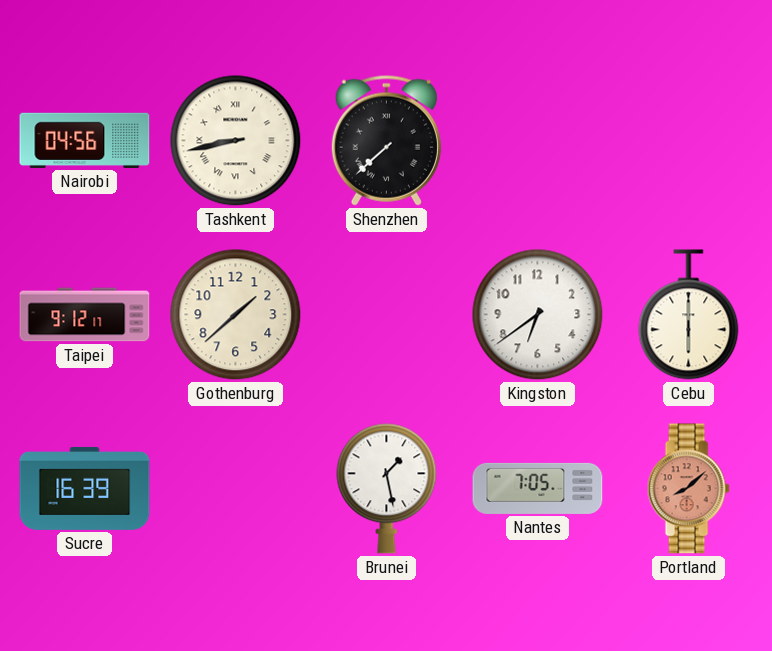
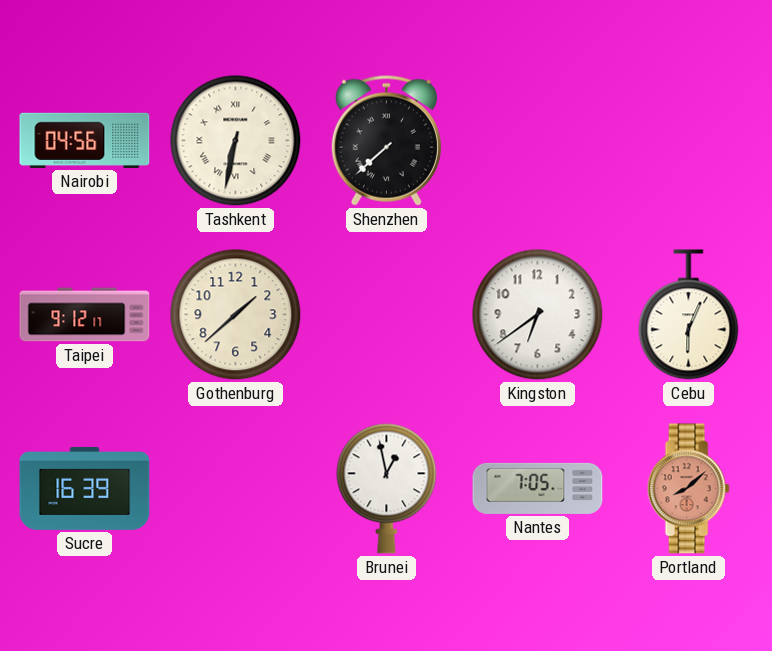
Tashkent: 8:43 -> 6:32 (236, 141)
Cebu: 6:00 -> 6:04 (689, 315)
Brunei: 1:28 -> 12:58 (387, 489)
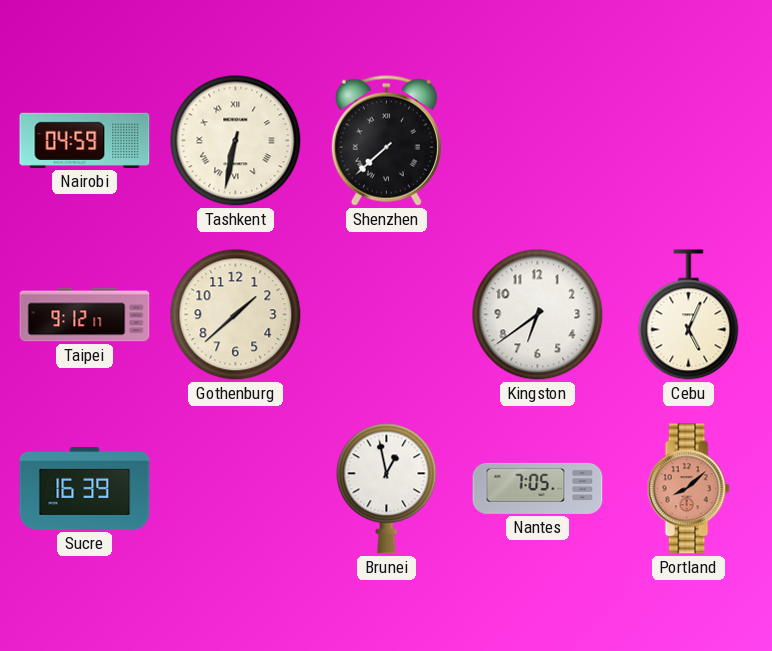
Nairobi: 04:56 -> 04:59 (85, 140)
Cebu: 6:04 -> 5:04 (689, 315)
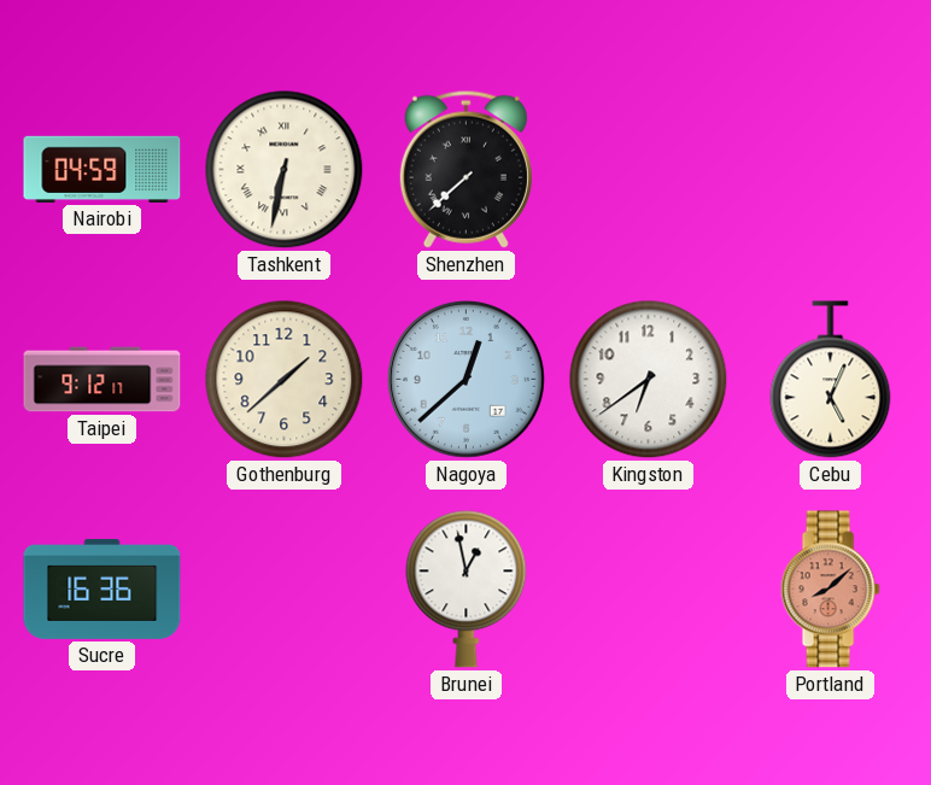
Nagoya: none -> 12:38 (467, 380)
Sucre: 16:39 -> 16:36 (103, 588)
Nantes: 7:05 -> none (538, 488)
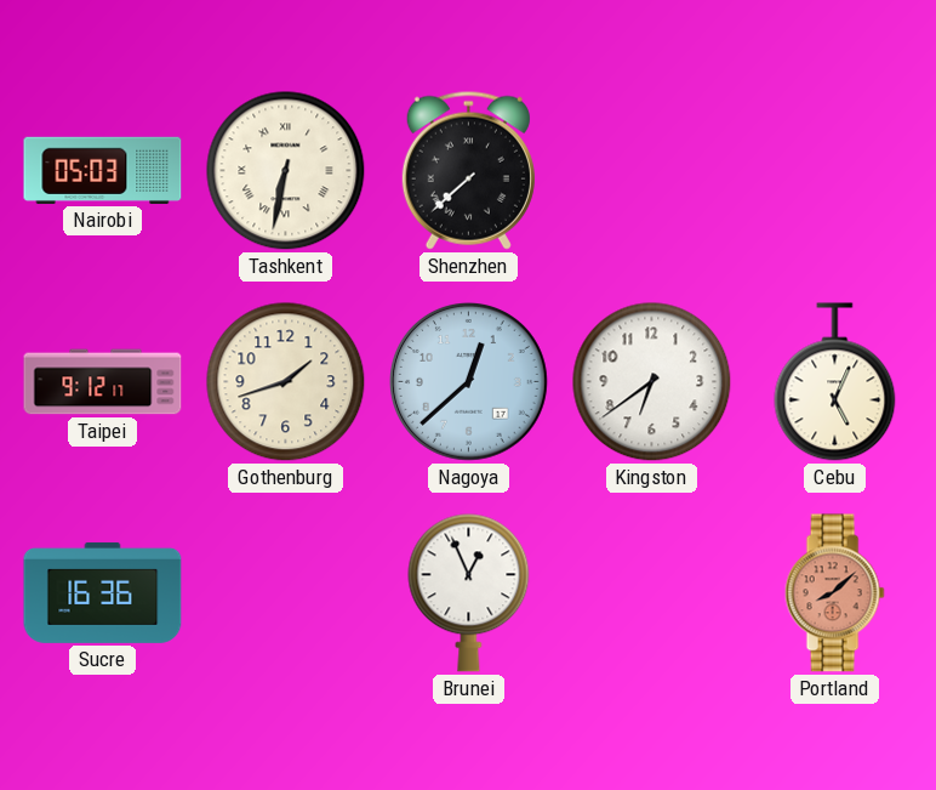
Nairobi: 04:59 -> 05:03 (103, 170)
Gothenburg: 1:38 -> 1:42 (286, 382)
Brunei: 12:58 -> 12:56 (469, 593)
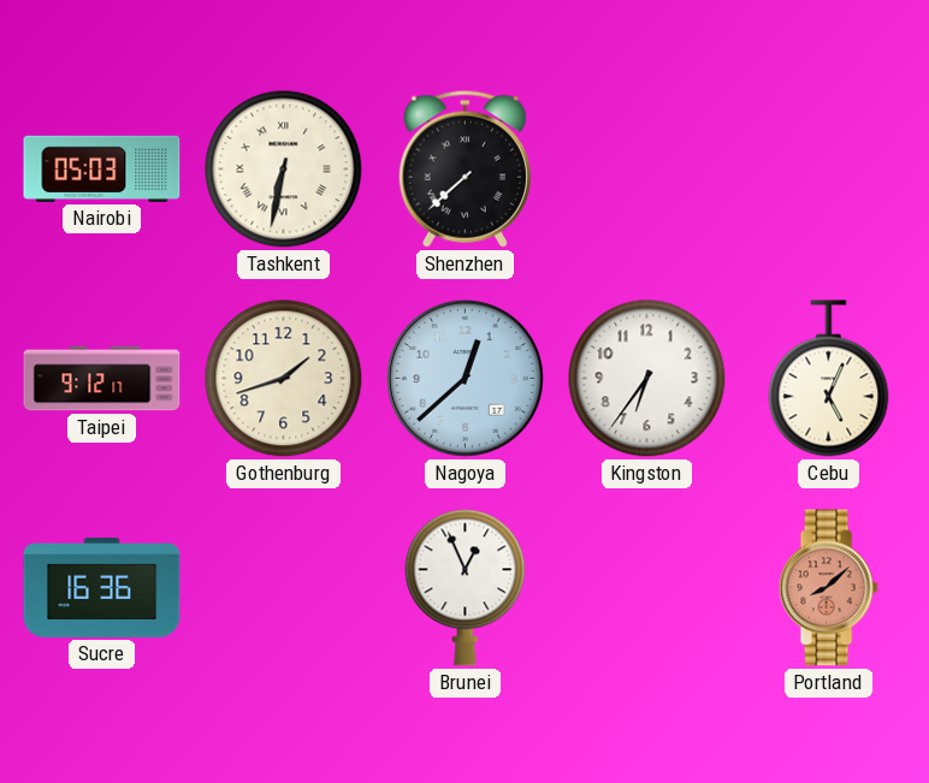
Kingston: 6:39 -> 6:36 (647, 379)
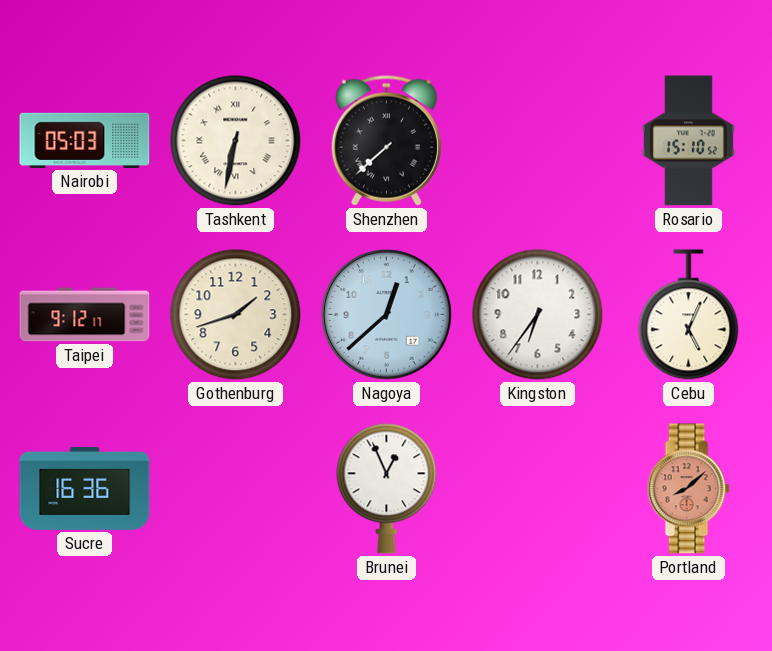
Rosario: none -> 15:10 (688, 141)
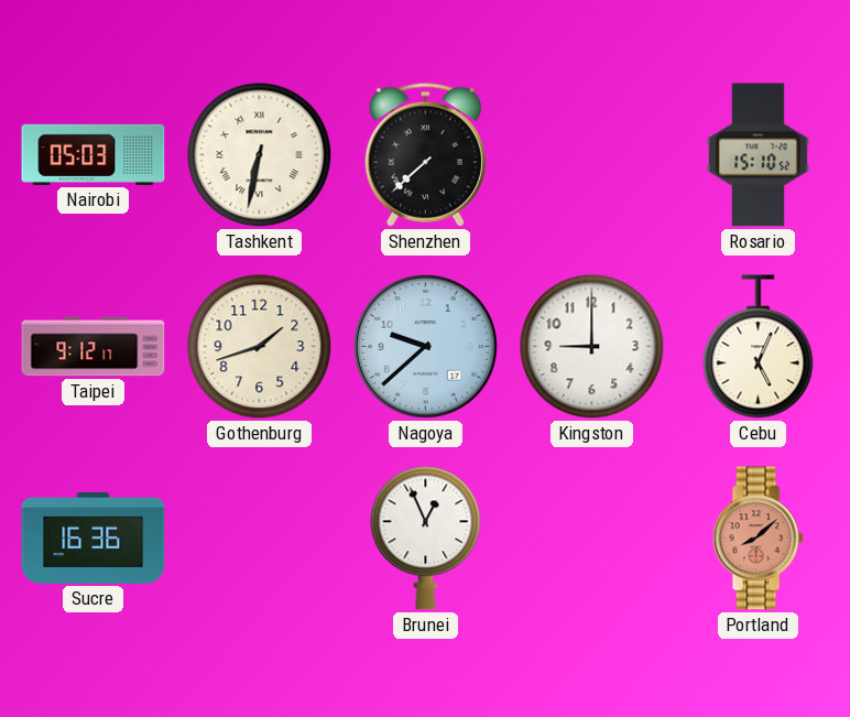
Nagoya: 12:38 -> 9:38 (426, 347)
Kingston: 6:36 -> 9:00 (592, 347)
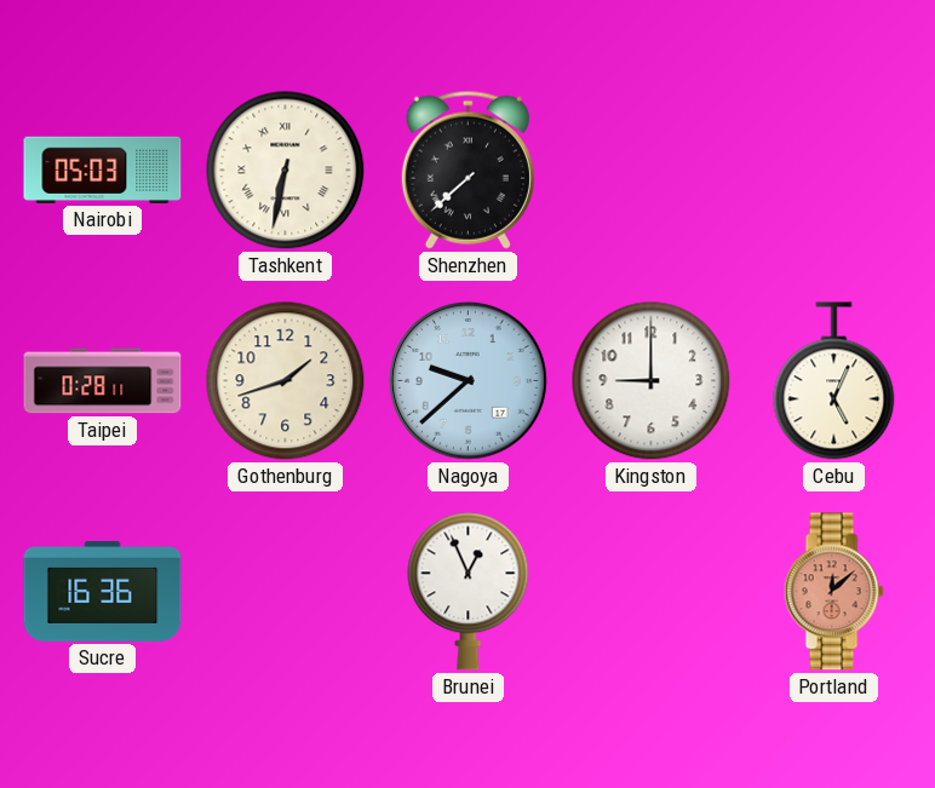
Rosario: 15:10 -> none (758, 155)
Taipei: 9:12 -> 0:28 (103, 381)
Portland: 8:08 -> 12:08 (833, 592)
